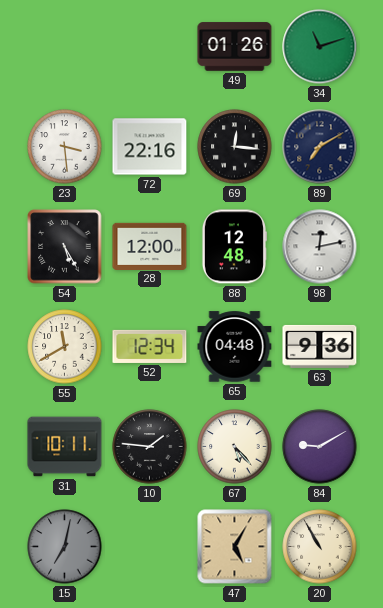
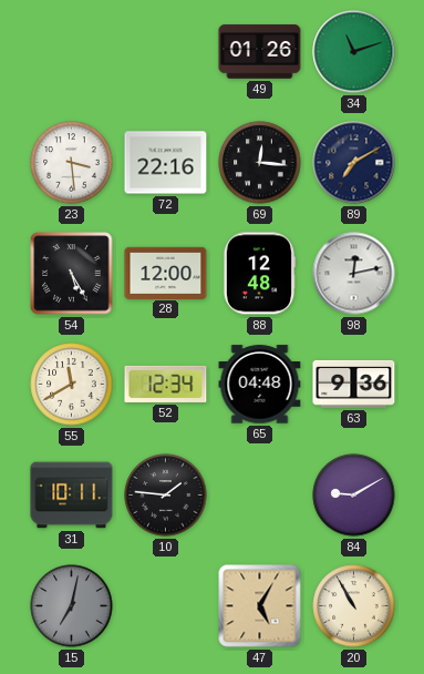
67: 5:23 -> none (235, 447)
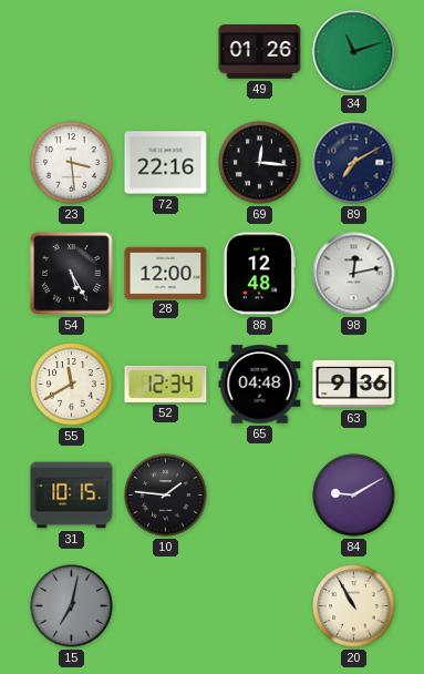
31: 10:11 -> 10:15 (72, 496)
47: 5:05 -> none (260, 606)
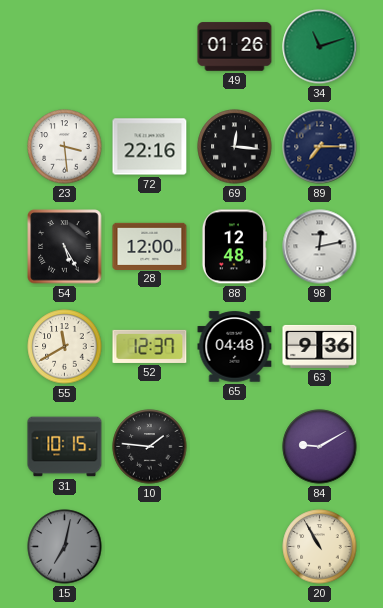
89: 7:10 -> 7:15 (320, 147)
52: 12:34 -> 12:37 (150, 346)
